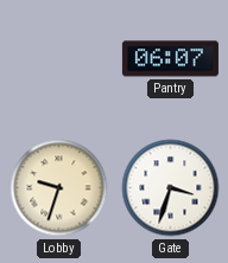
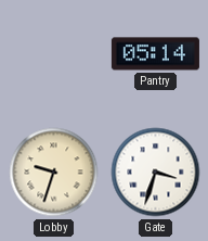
Pantry: 06:07 -> 05:14 (155, 54)
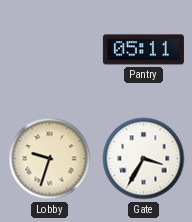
Pantry: 05:14 -> 05:11 (143, 50)
Gate: 3:33 -> 3:35 (144, 159)
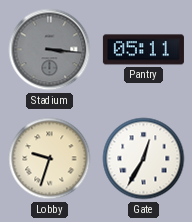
Stadium: none -> 3:16 (50, 50)
Gate: 3:35 -> 12:35 (144, 159)
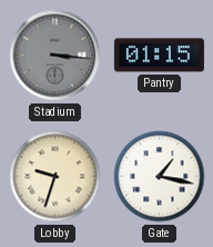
Pantry: 05:11 -> 01:15 (159, 56)
Gate: 12:35 -> 1:17 (160, 177)
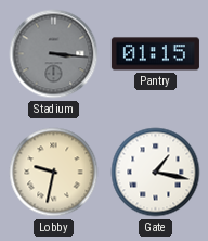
Lobby: 9:33 -> 9:32 (54, 173)
